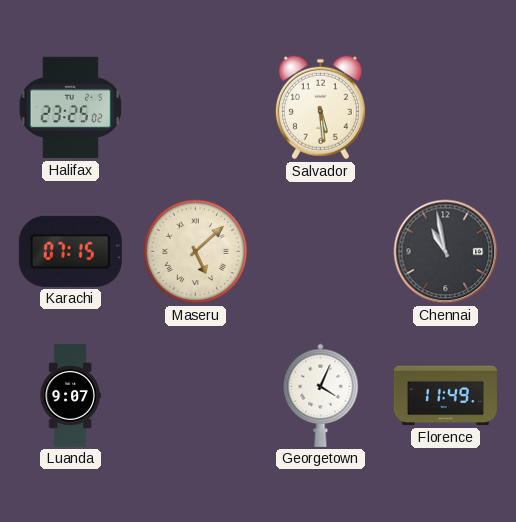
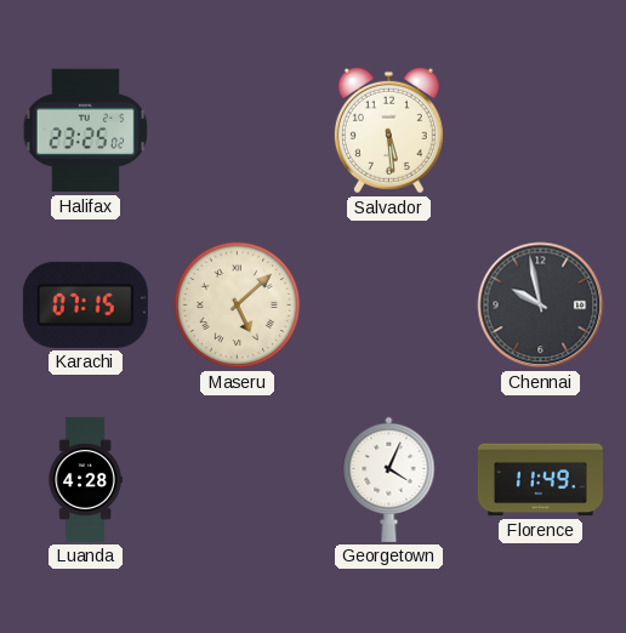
Chennai: 10:58 -> 9:58 (541, 306)
Luanda: 9:07 -> 4:28 (85, 479)
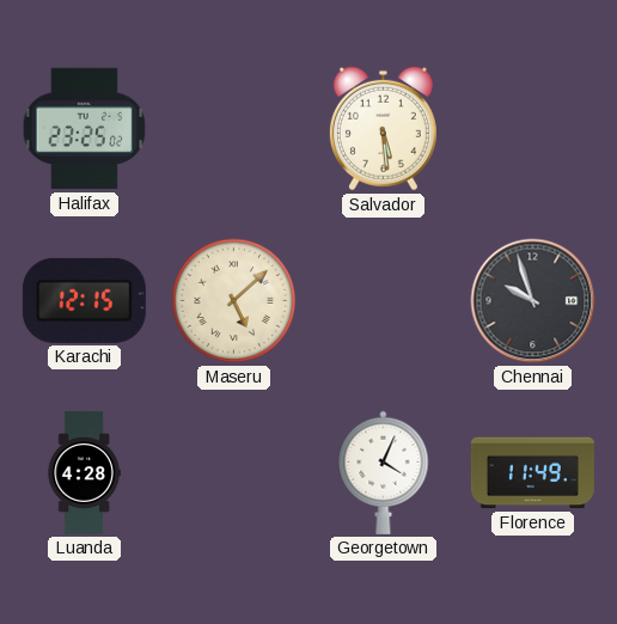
Karachi: 07:15 -> 12:15 (84, 300)
Chennai: 9:58 -> 9:57 (533, 301)
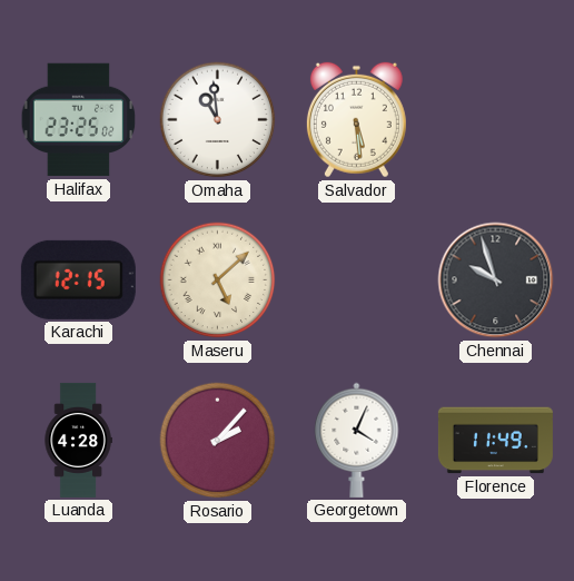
Omaha: none -> 10:59 (218, 120)
Rosario: none -> 2:07 (218, 441)
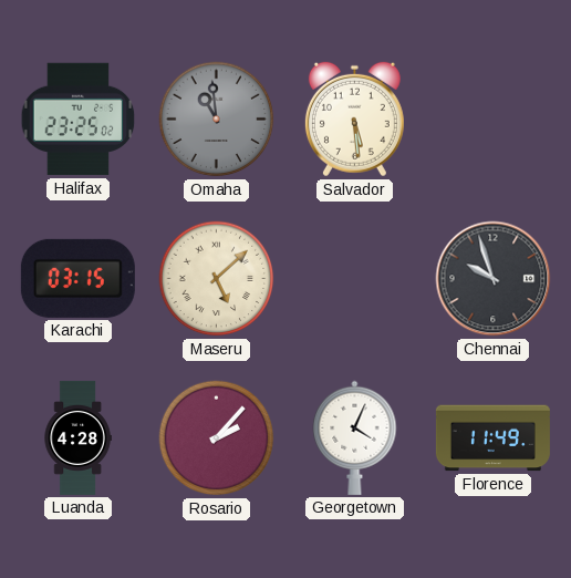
Omaha dial: white -> grey (217, 120)
Karachi: 12:15 -> 03:15 (77, 278)
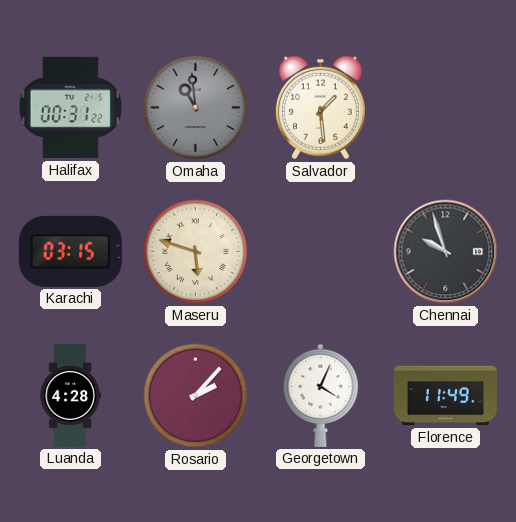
Halifax: 23:25 -> 00:31 (71, 108)
Salvador: 5:29 -> 1:29 (320, 108)
Maseru: 5:08 -> 5:48 (196, 252)
